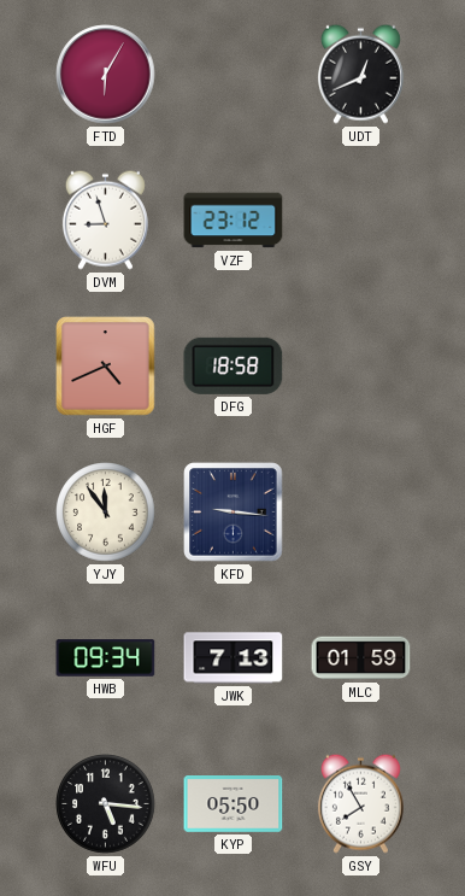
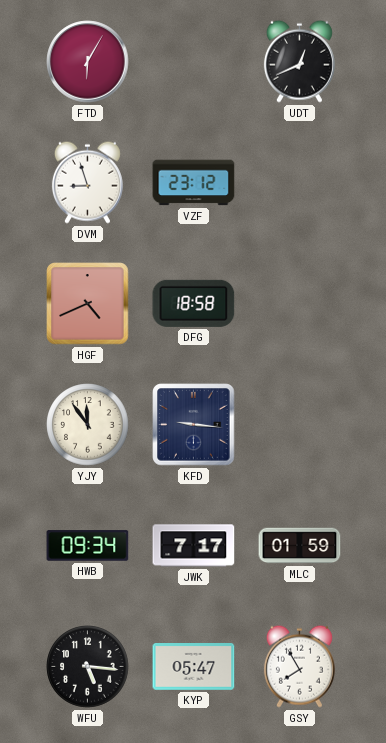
JWK: 7:13 -> 7:17 (194, 546)
KYP: 05:50 -> 05:47 (194, 667)
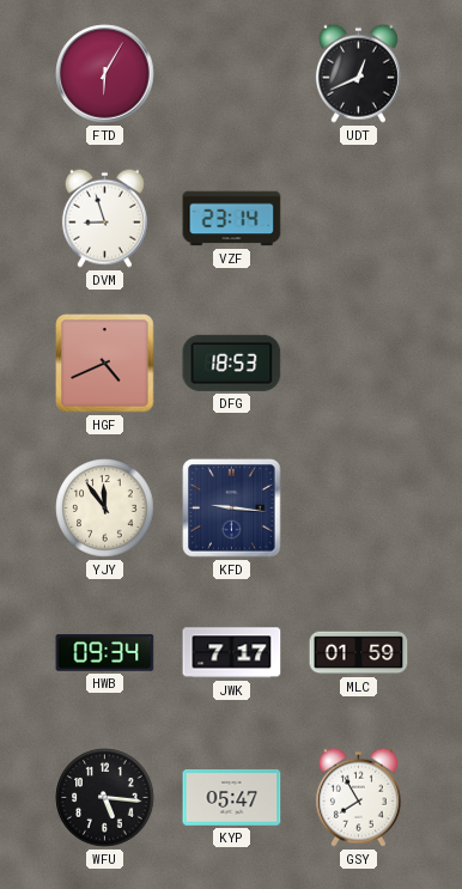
VZF: 23:12 -> 23:14 (232, 219)
DFG: 18:58 -> 18:53 (232, 363)
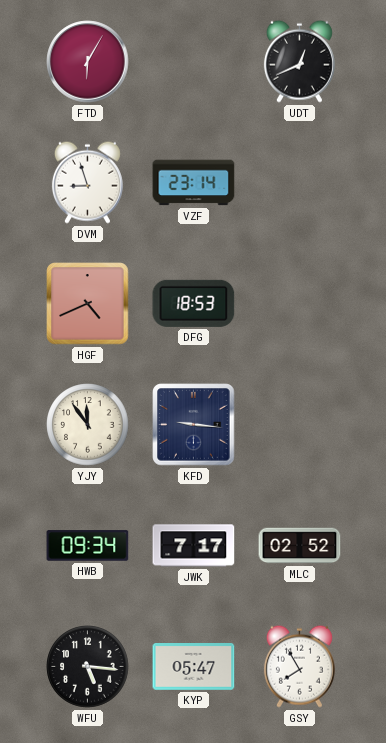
MLC: 01:59 -> 02:52 (300, 546)
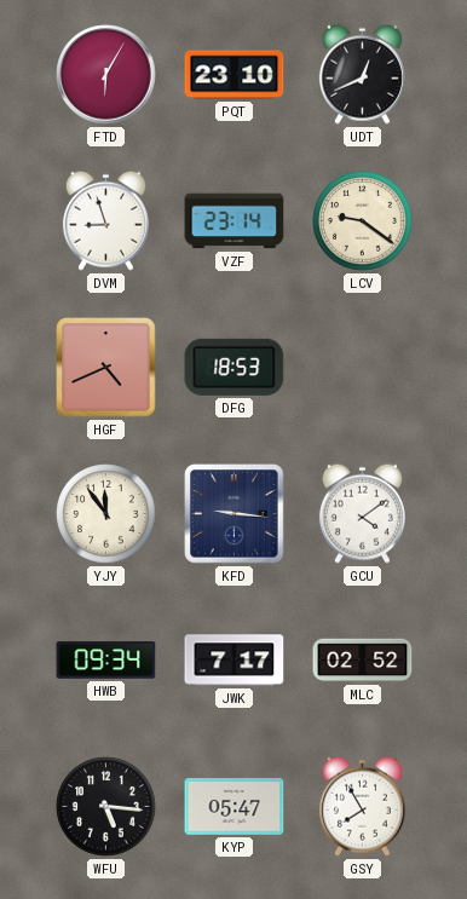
PQT: none -> 23:10 (235, 75)
LCV: none -> 9:21 (363, 221)
GCU: none -> 4:09 (362, 513)
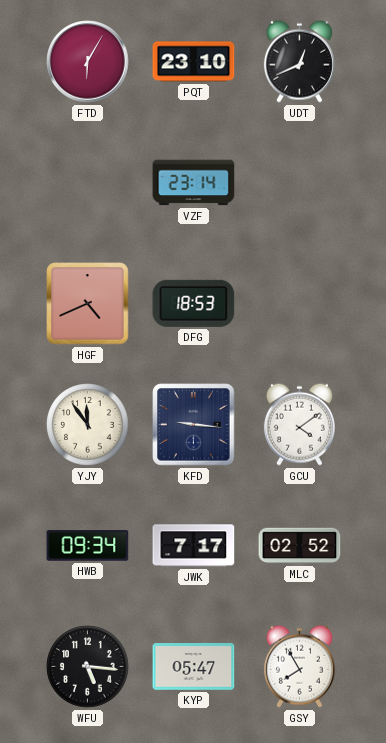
DVM: 8:57 -> none (105, 220)
LCV: 9:21 -> none (363, 221)
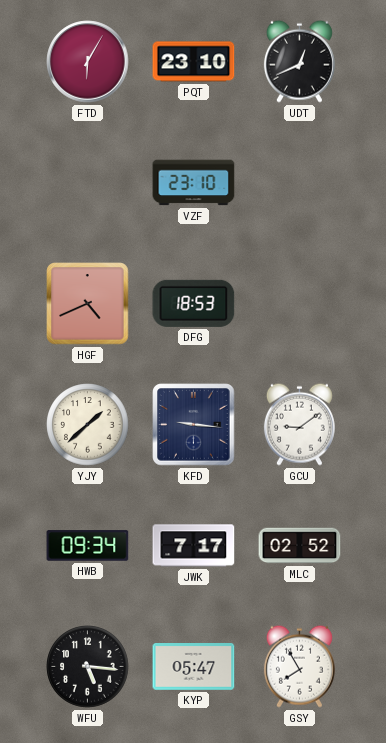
VZF: 23:14 -> 23:10 (194, 183)
YJY: 11:54 -> 1:38 (88, 425)
GCU: 4:09 -> 9:09 (299, 424)
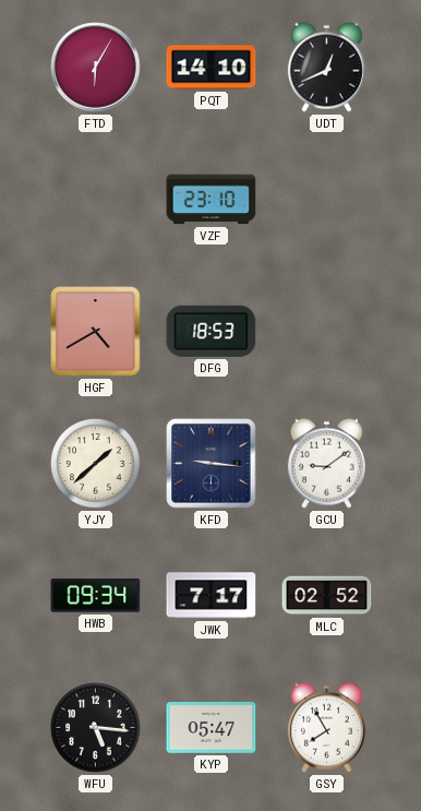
PQT: 23:10 -> 14:10 (212, 68)
HGF: 4:41 -> 4:40 (96, 332)
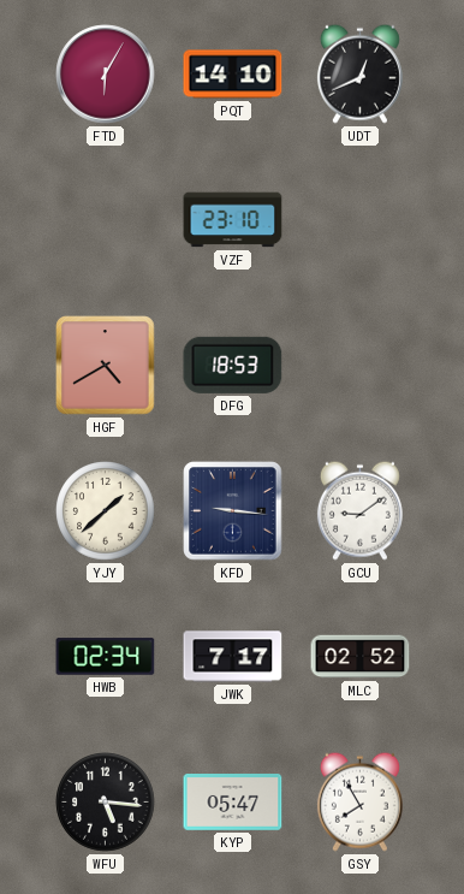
HWB: 09:34 -> 02:34 (106, 657)
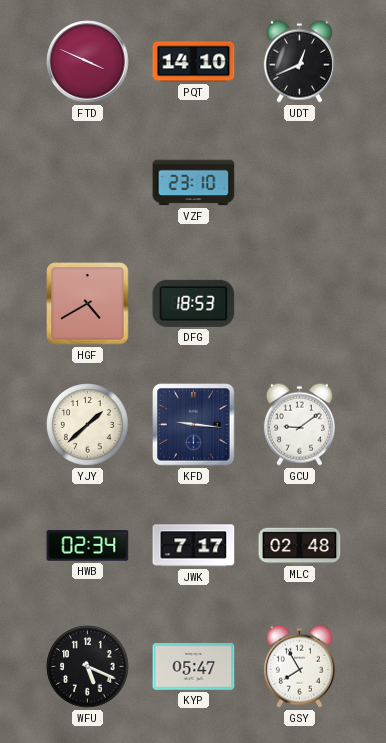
FTD: 6:05 -> 3:49 (88, 62)
MLC: 02:52 -> 02:48 (300, 546)
WFU: 5:16 -> 5:19 (88, 667)
